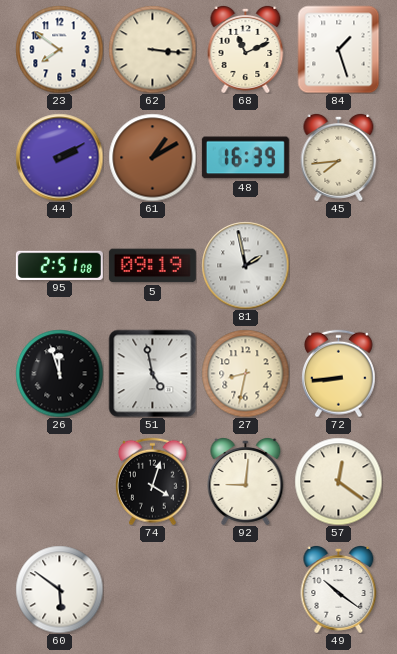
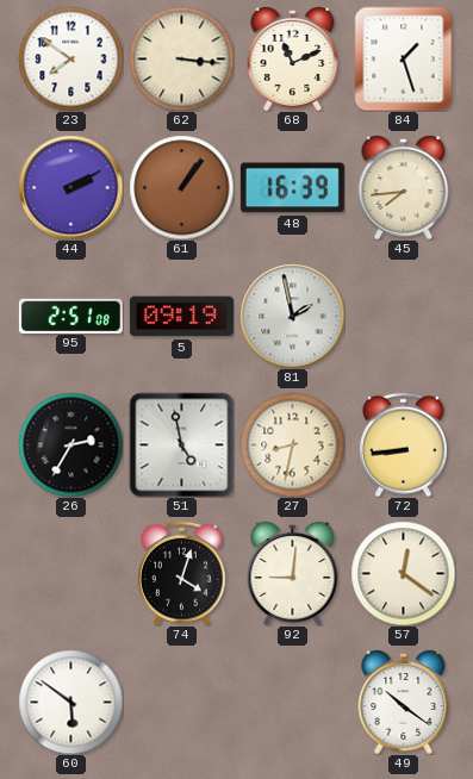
61: 1:10 -> 1:06 (181, 187)
26: 11:57 -> 2:35 (70, 444)
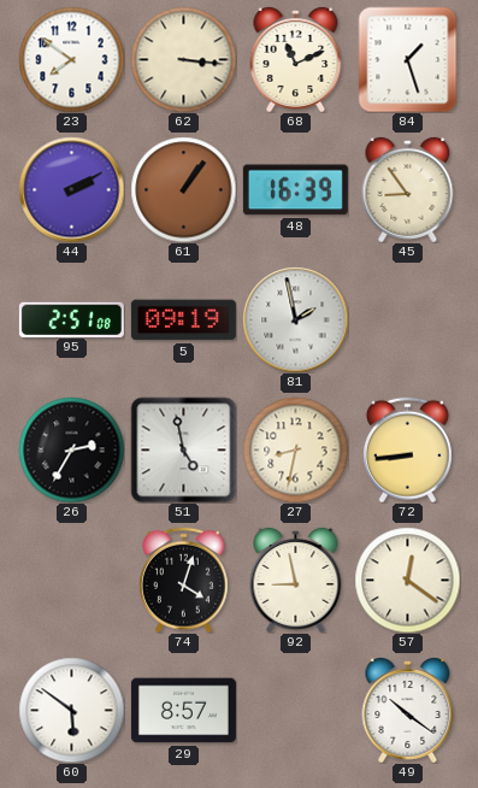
45: 7:44 -> 8:54 (408, 190)
92: 9:01 -> 8:58 (296, 581)
29: none -> 8:57 (183, 711)
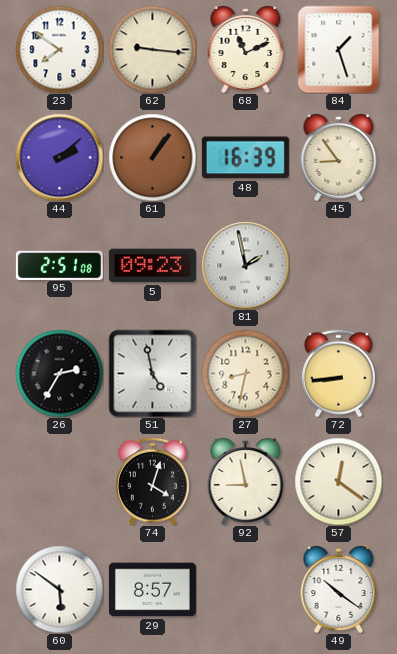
62: 3:16 -> 9:16 (152, 49)
44: 2:10 -> 2:08 (59, 157)
5: 09:19 -> 09:23 (152, 266)
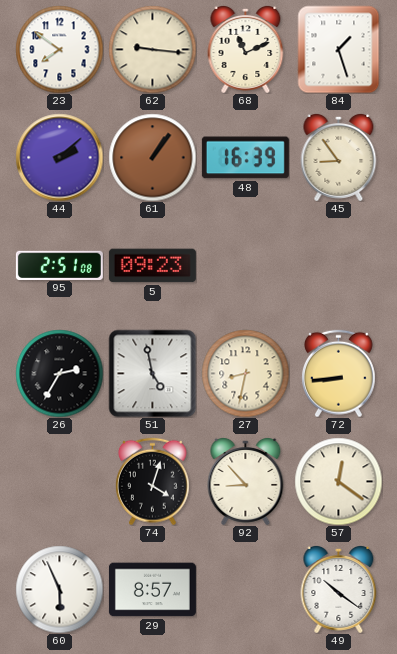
81: 1:58 -> none (245, 265)
92: 8:58 -> 8:53 (246, 482)
60: 5:51 -> 5:56 (59, 589)
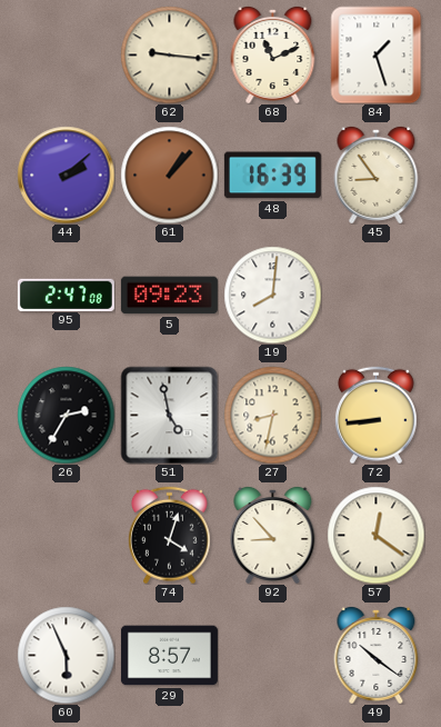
23: 7:51 -> none (59, 49)
61: 1:06 -> 1:07 (169, 175)
95: 2:51 -> 2:47 (66, 295)
19: none -> 8:01 (272, 295)
